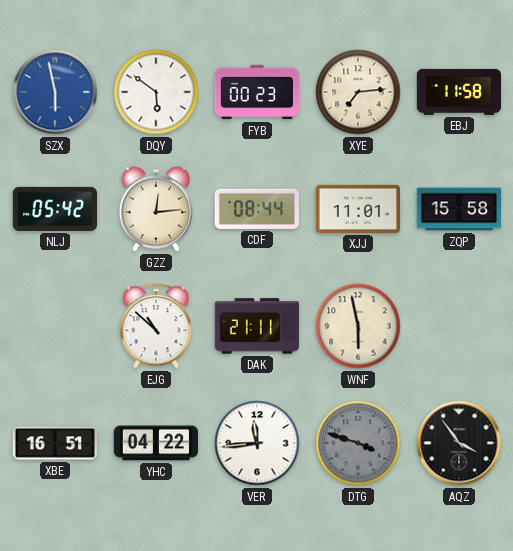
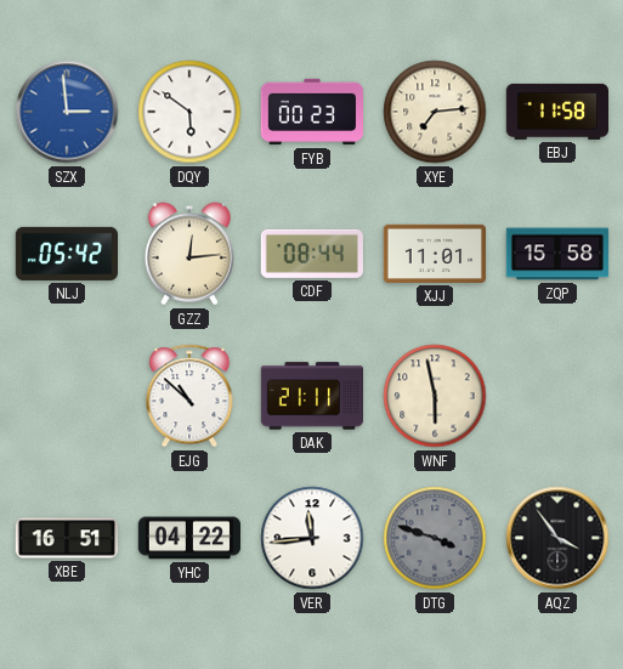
SZX: 5:58 -> 2:59 (67, 112)
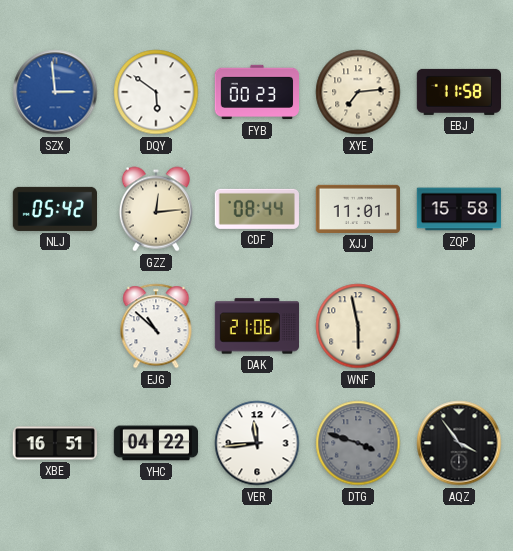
DAK: 21:11 -> 21:06 (256, 326)
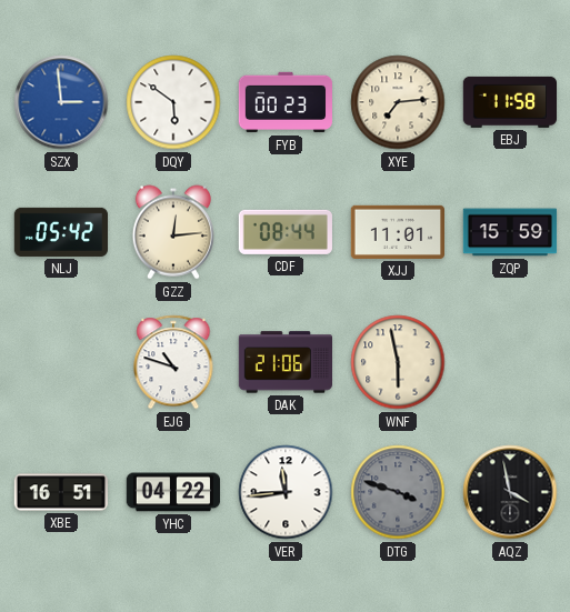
ZQP: 15:58 -> 15:59 (510, 232)
EJG: 10:52 -> 10:48 (173, 362)
AQZ: 3:54 -> 3:58 (510, 492)
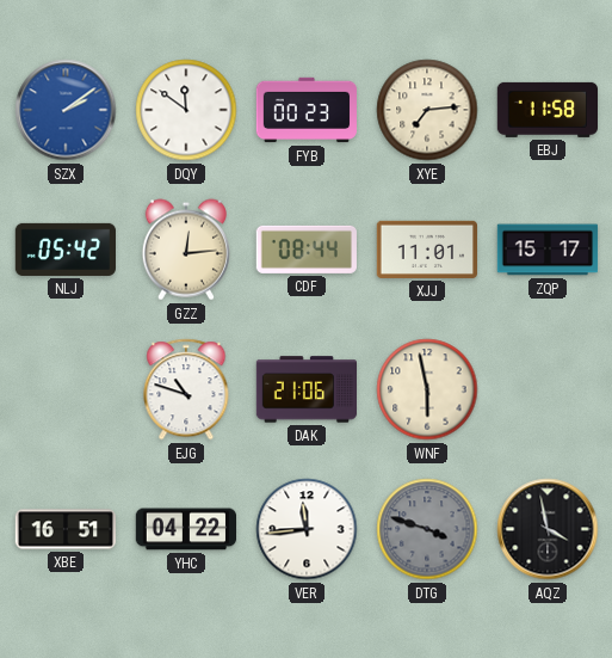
SZX: 2:59 -> 2:09 (66, 110)
DQY: 5:51 -> 11:51 (186, 110)
ZQP: 15:59 -> 15:17 (548, 250)
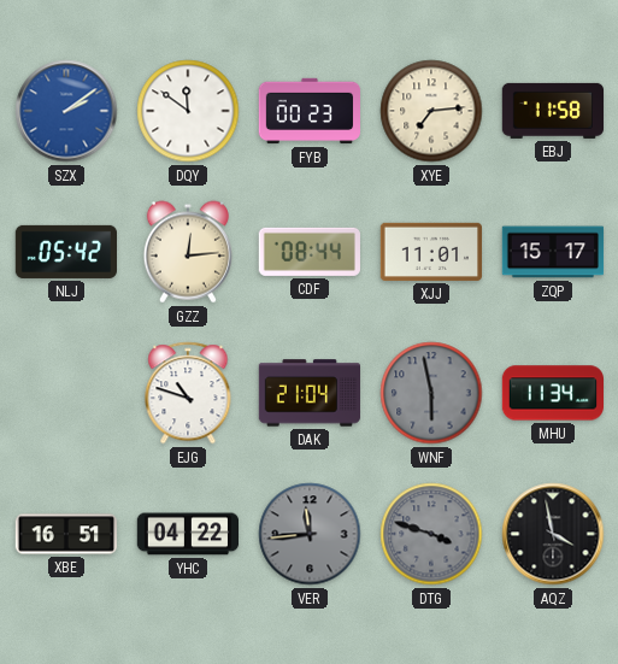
DAK: 21:06 -> 21:04 (308, 393)
WNF dial: cream -> grey (431, 393)
MHU: none -> 11:34 (552, 393)
VER dial: white -> grey (310, 534)
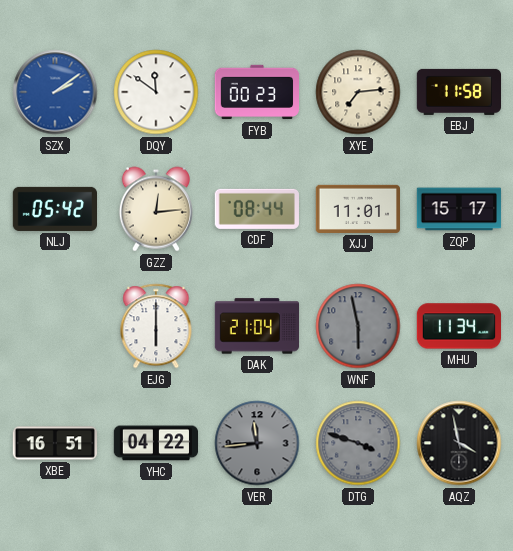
EJG: 10:48 -> 6:00 (156, 326)
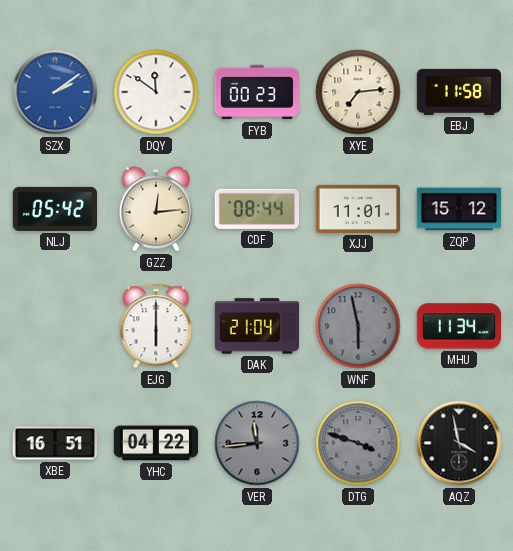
ZQP: 15:17 -> 15:12 (459, 209)
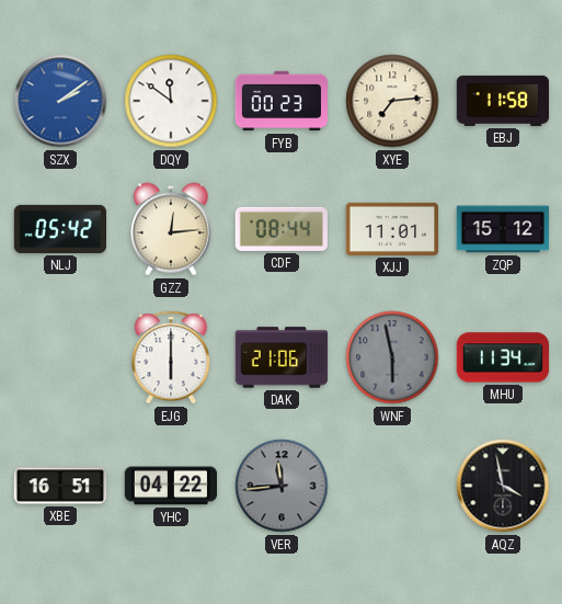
DAK: 21:04 -> 21:06 (280, 357)
DTG: 3:48 -> none (358, 443)
